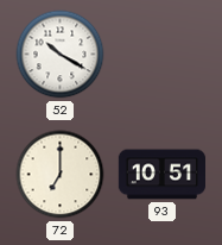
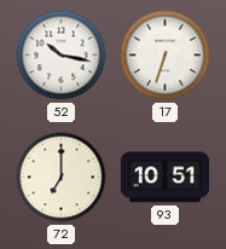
52: 10:20 -> 10:17 (62, 56)
17: none -> 6:33 (166, 56)
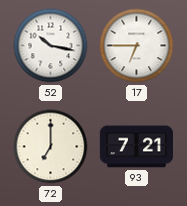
17: 6:33 -> 6:45 (137, 46)
93: 10:51 -> 7:21 (136, 147)
